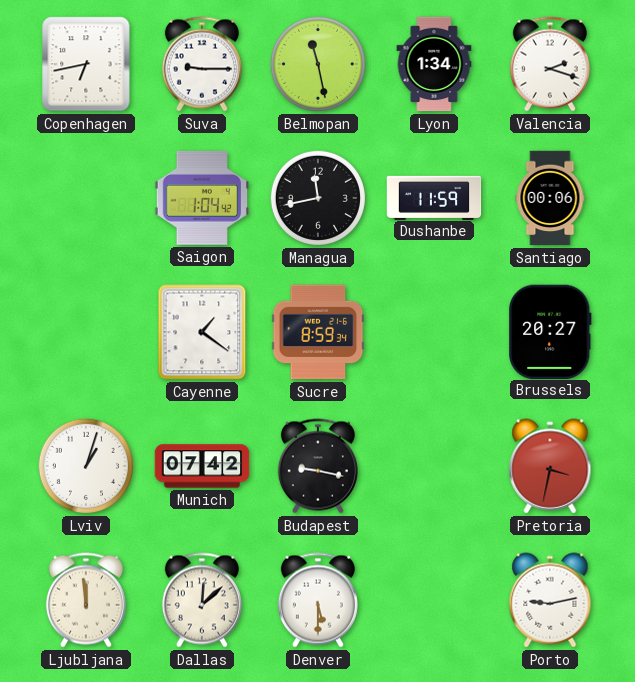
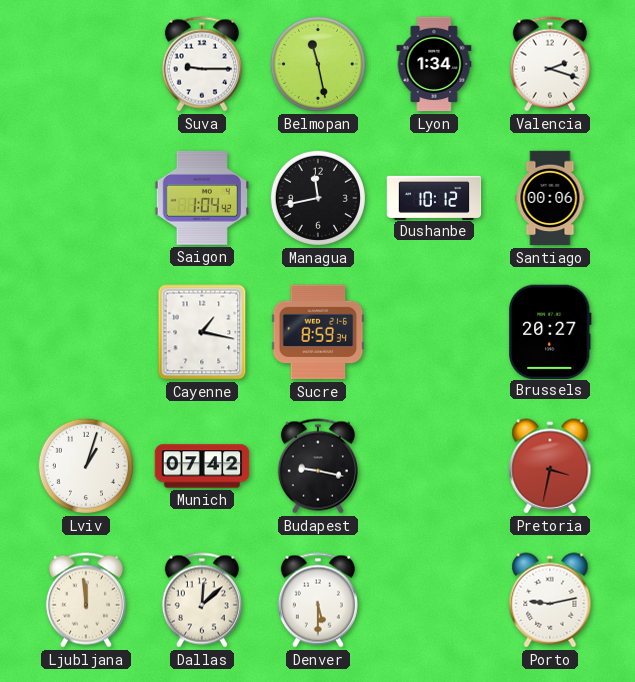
Copenhagen: 6:43 -> none (86, 64)
Dushanbe: 11:59 -> 10:12 (434, 197)
Cayenne: 1:21 -> 1:17 (202, 332)
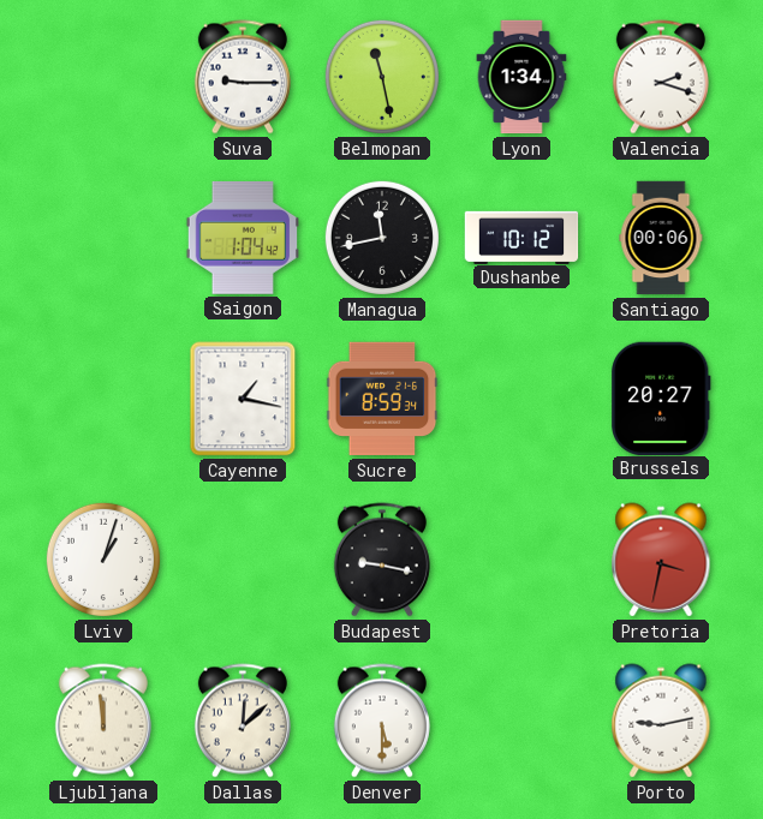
Munich: 07:42 -> none (202, 466)
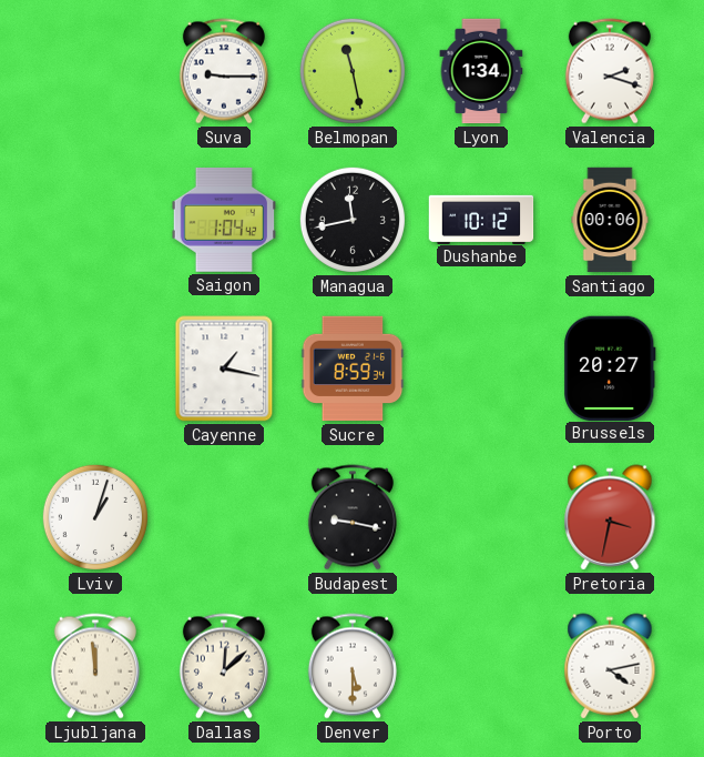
Porto: 9:13 -> 4:13 (610, 666)
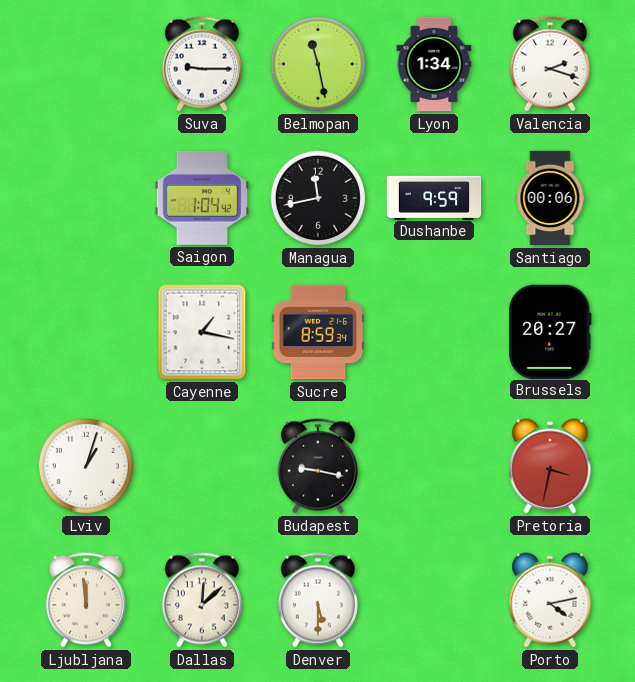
Dushanbe: 10:12 -> 9:59 (434, 197)
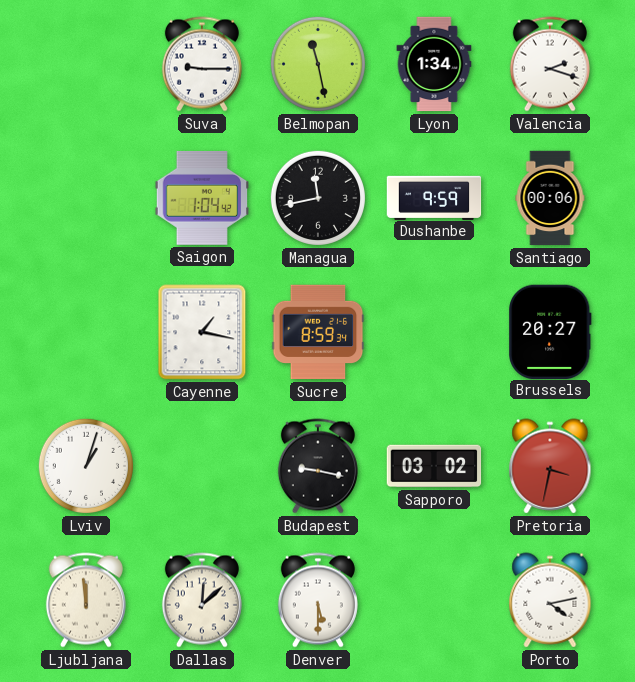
Sapporo: none -> 03:02 (434, 466)
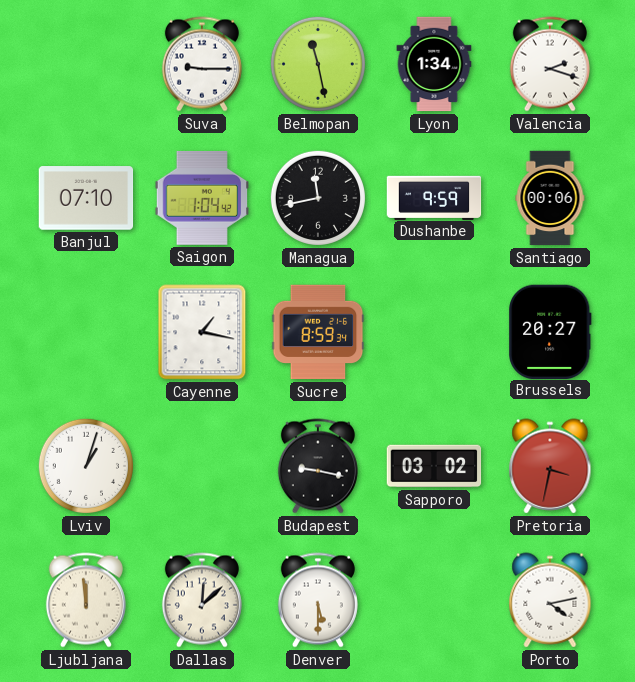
Banjul: none -> 07:10 (86, 198)
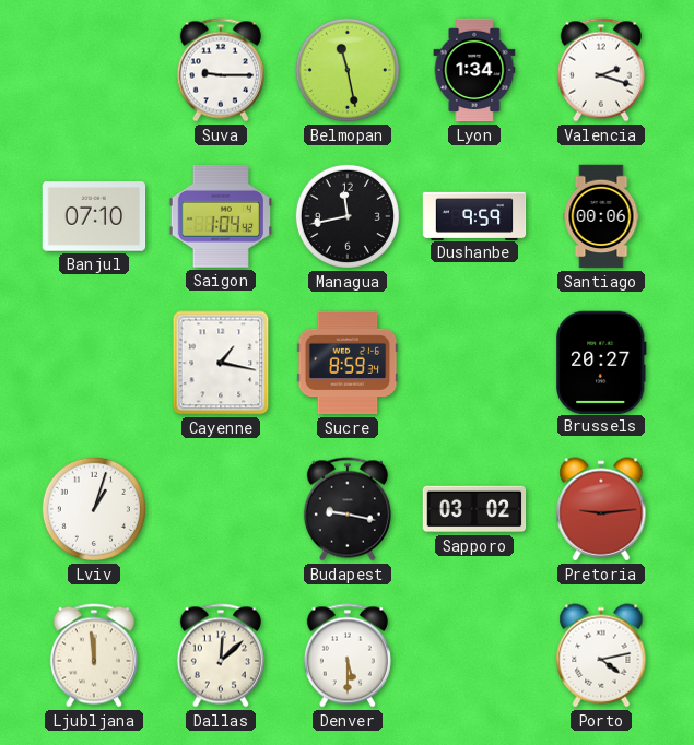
Pretoria: 3:32 -> 9:14 (601, 509)
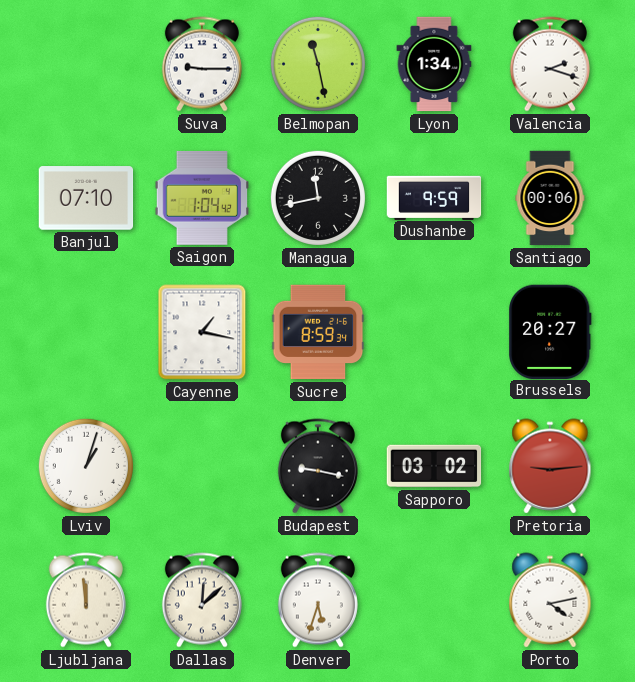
Denver: 5:30 -> 5:33 (318, 600)
